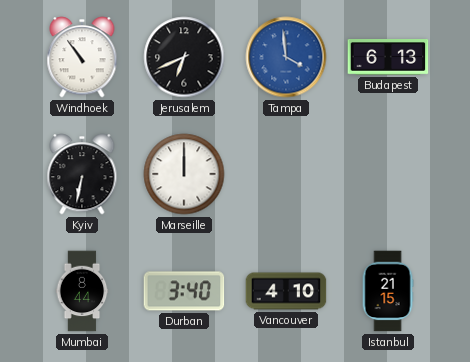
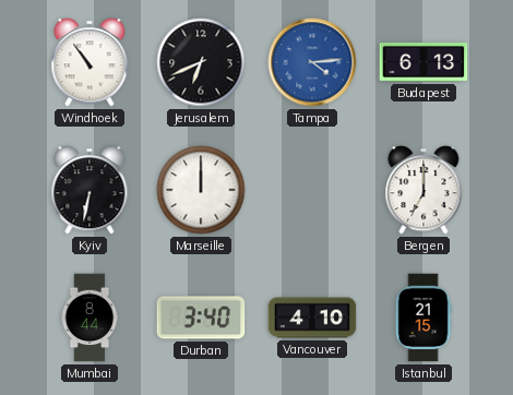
Tampa: 3:59 -> 4:14 (312, 62)
Bergen: none -> 7:00 (423, 190)
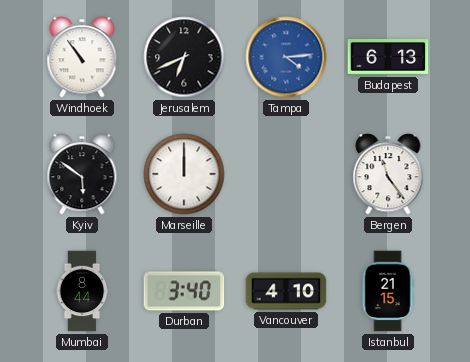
Kyiv: 6:32 -> 5:51 (82, 174)
Bergen: 7:00 -> 11:24 (388, 174)
